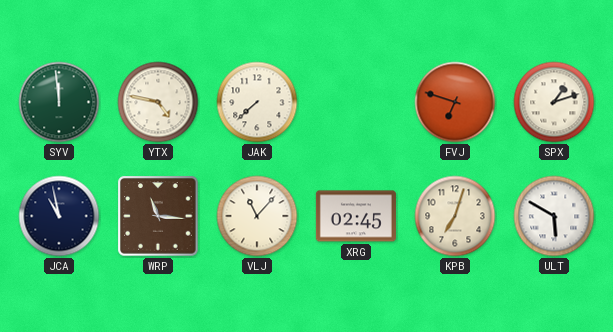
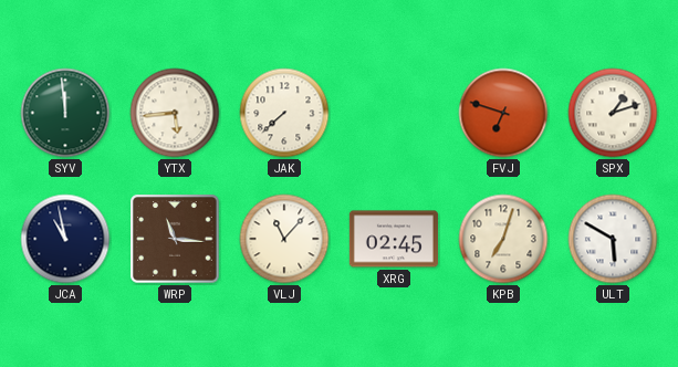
YTX: 4:47 -> 5:44 (175, 113)
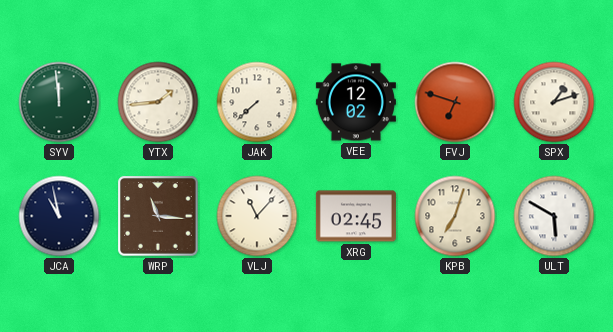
YTX: 5:44 -> 1:44 (158, 102)
VEE: none -> 12:02 (356, 102)
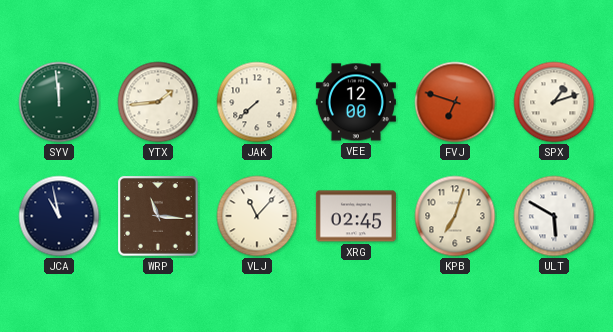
VEE: 12:02 -> 12:00 (356, 102)
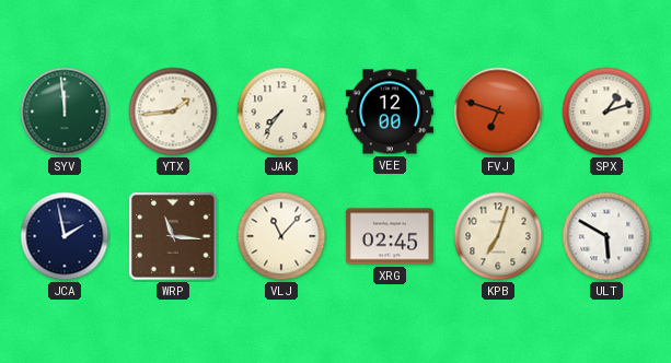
JAK: 7:38 -> 7:36 (281, 112)
JCA: 10:58 -> 1:58 (65, 236)
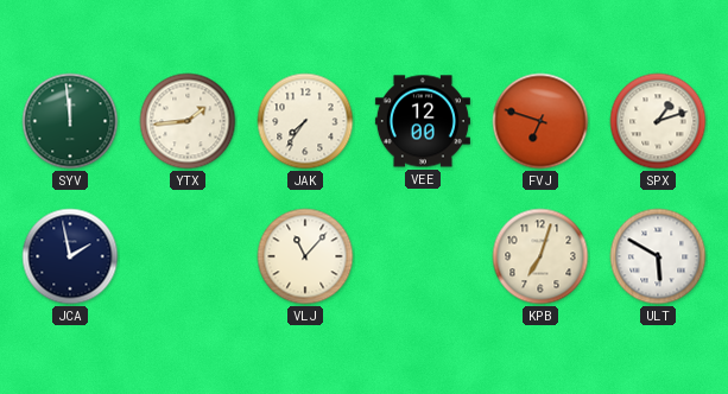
WRP: 11:16 -> none (173, 236)
XRG: 02:45 -> none (390, 236)
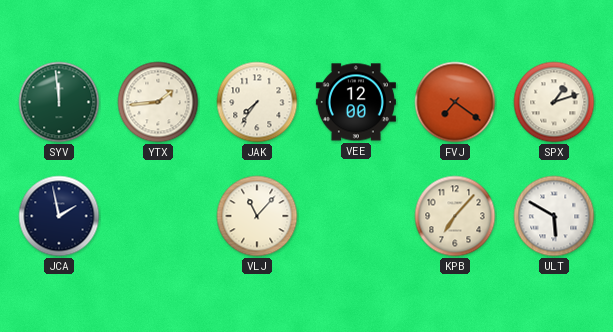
FVJ: 6:48 -> 7:21 (455, 102)
KPB: 7:03 -> 7:07 (455, 216)
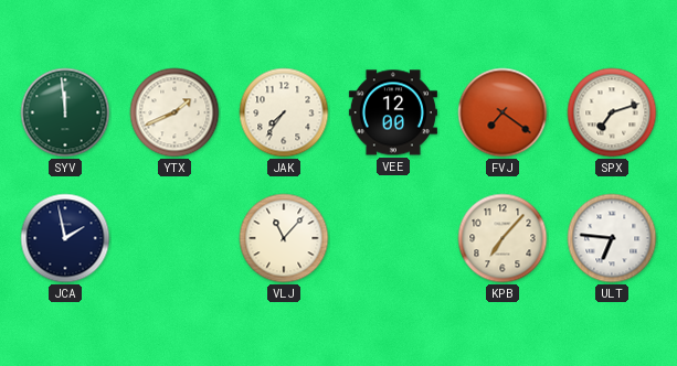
YTX: 1:44 -> 1:41 (174, 112)
SPX: 1:12 -> 7:12 (612, 112)
ULT: 5:50 -> 6:46 (612, 238)
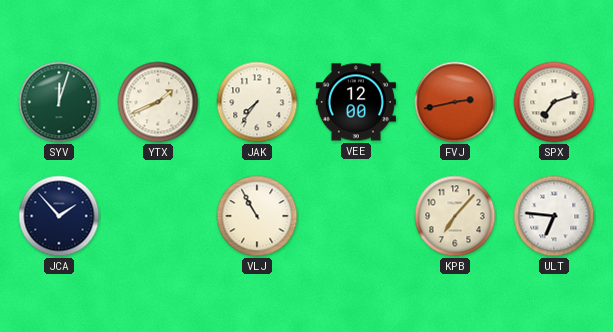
SYV: 11:59 -> 12:03 (59, 102)
FVJ: 7:21 -> 2:43 (455, 102)
JCA: 1:58 -> 1:53 (59, 216)
VLJ: 11:07 -> 10:55 (257, 216)
